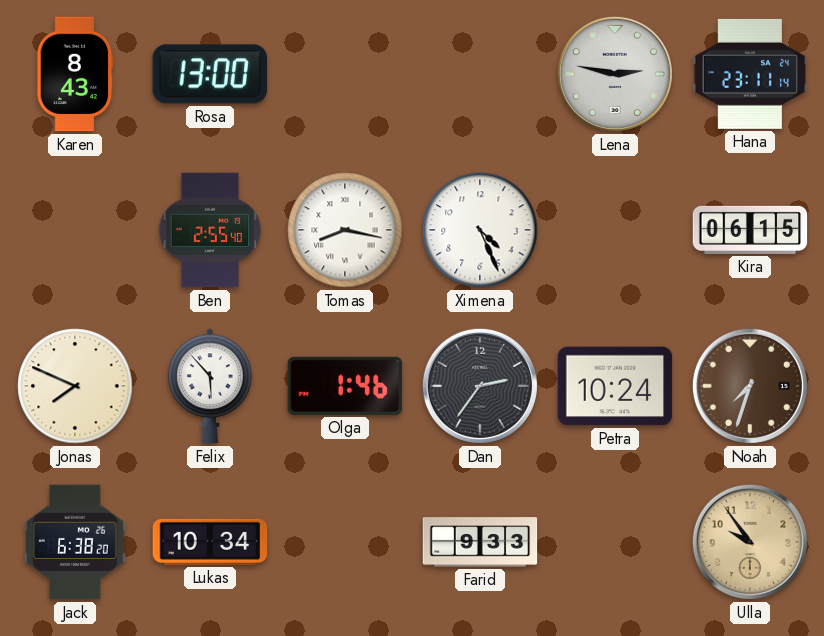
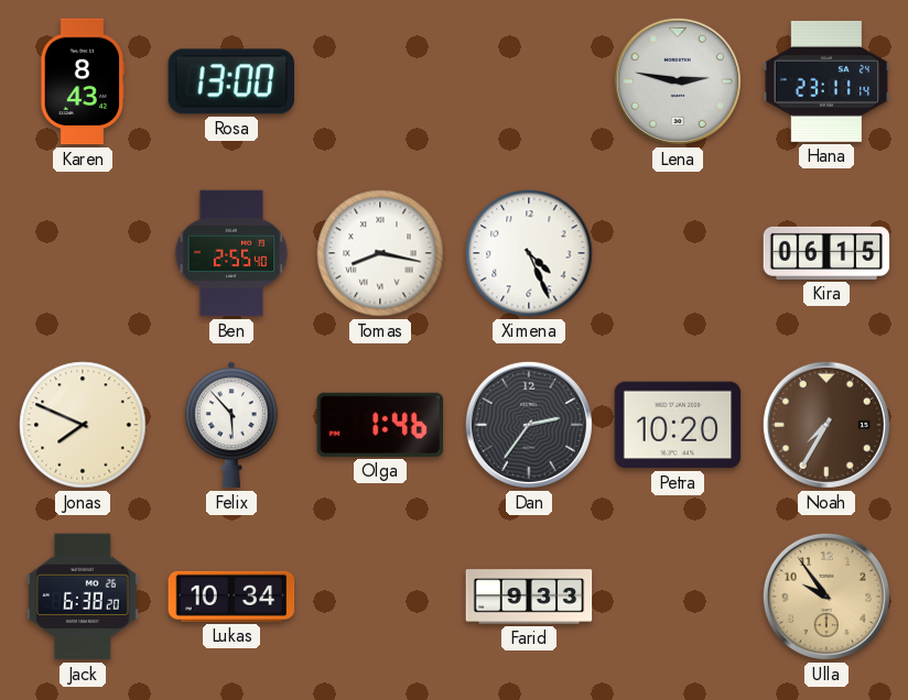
Petra: 10:24 -> 10:20 (678, 425)
Noah: 7:33 -> 7:35 (826, 425)
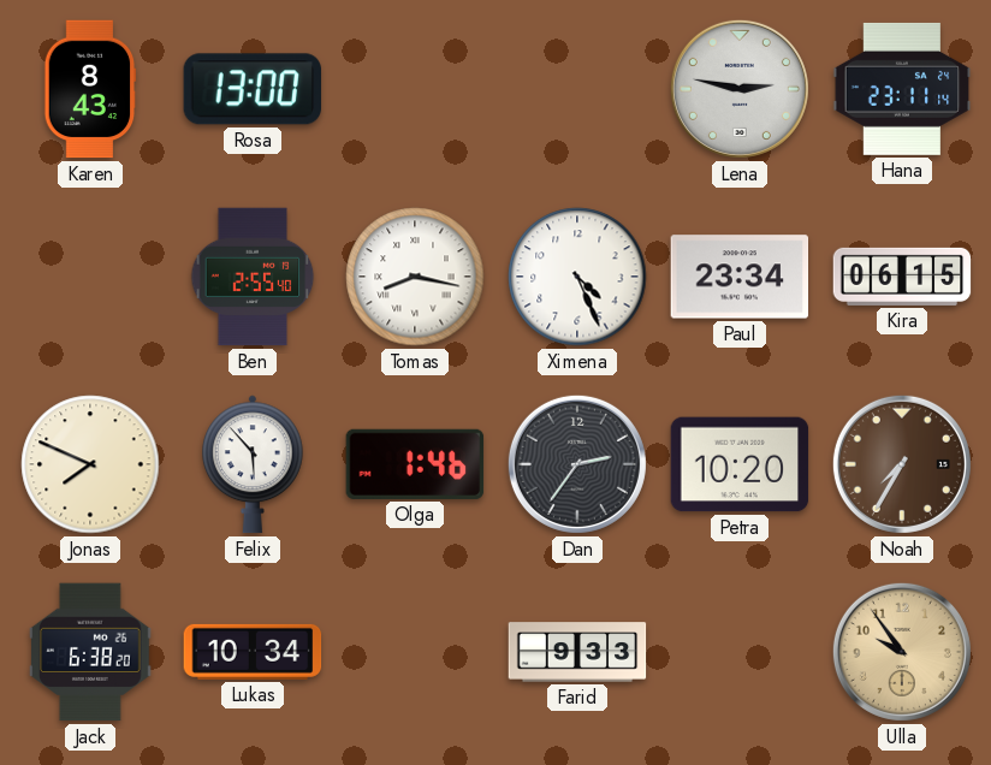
Paul: none -> 23:34 (740, 277)
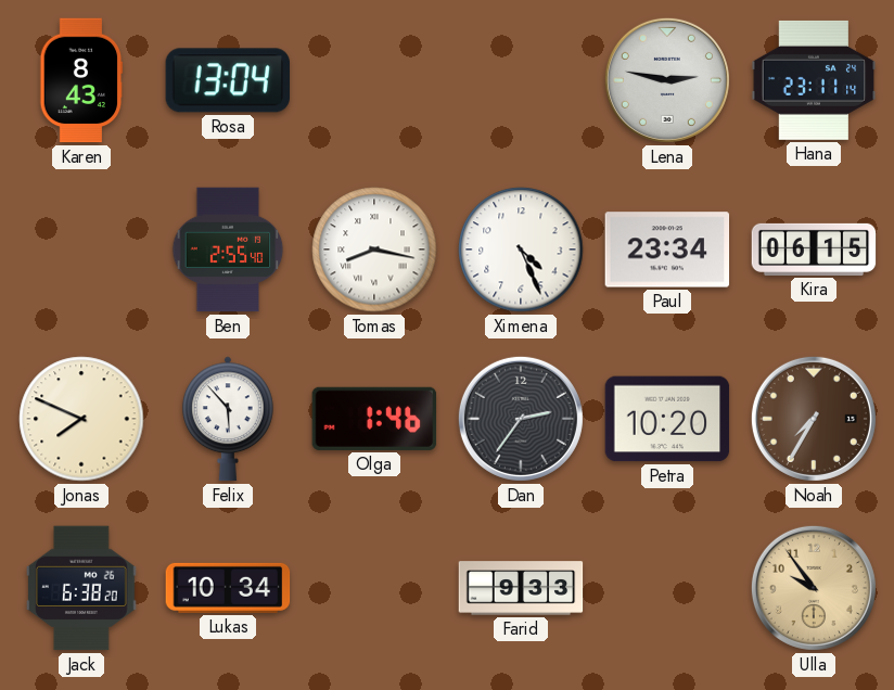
Rosa: 13:00 -> 13:04 (227, 80)
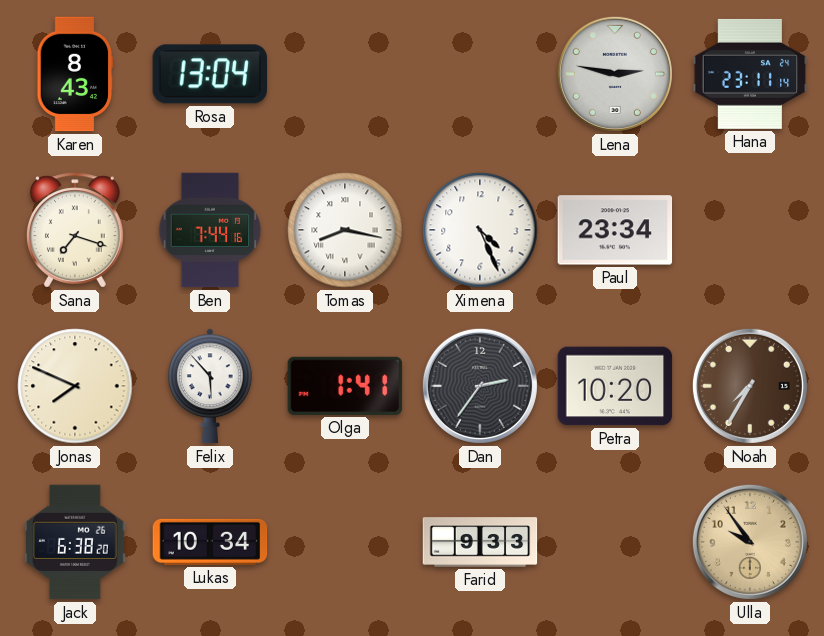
Sana: none -> 7:18 (75, 230)
Ben: 2:55 -> 7:44 (210, 230)
Kira: 06:15 -> none (814, 250)
Olga: 1:46 -> 1:41 (345, 386)
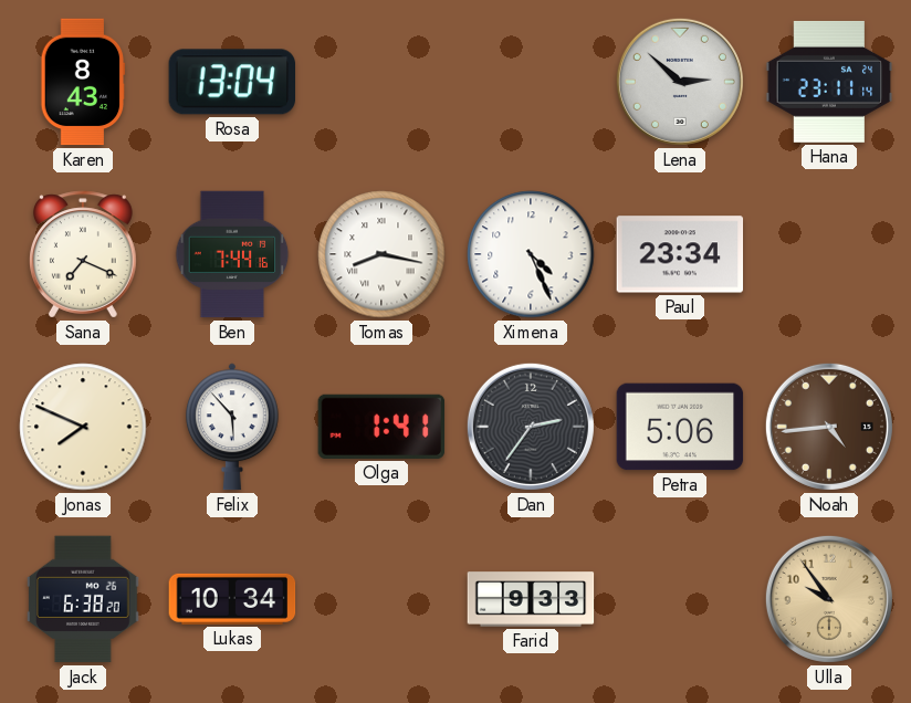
Lena: 2:47 -> 2:52 (680, 82)
Sana: 7:18 -> 7:19 (83, 254)
Petra: 10:20 -> 5:06 (680, 427)
Noah: 7:35 -> 4:44 (829, 427)
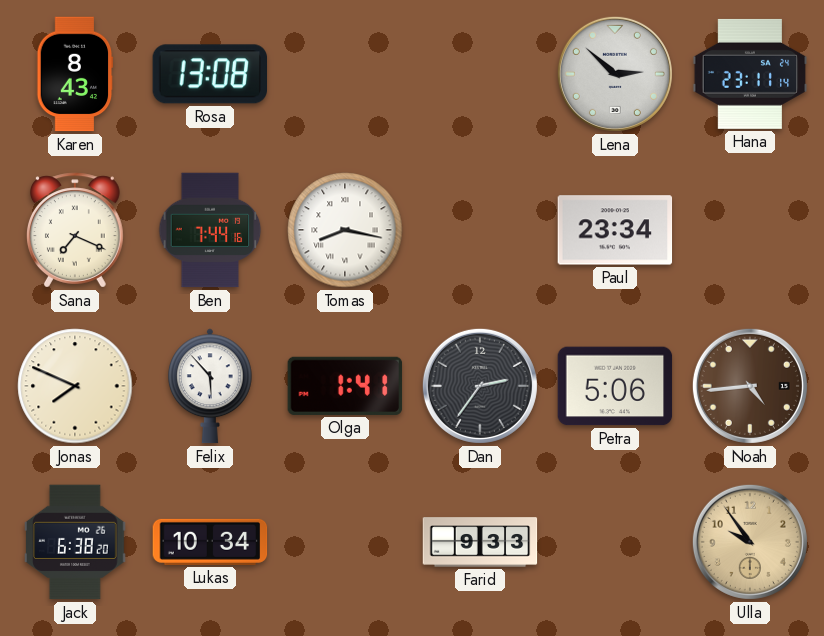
Rosa: 13:04 -> 13:08 (209, 74)
Ximena: 4:26 -> none (531, 254)
